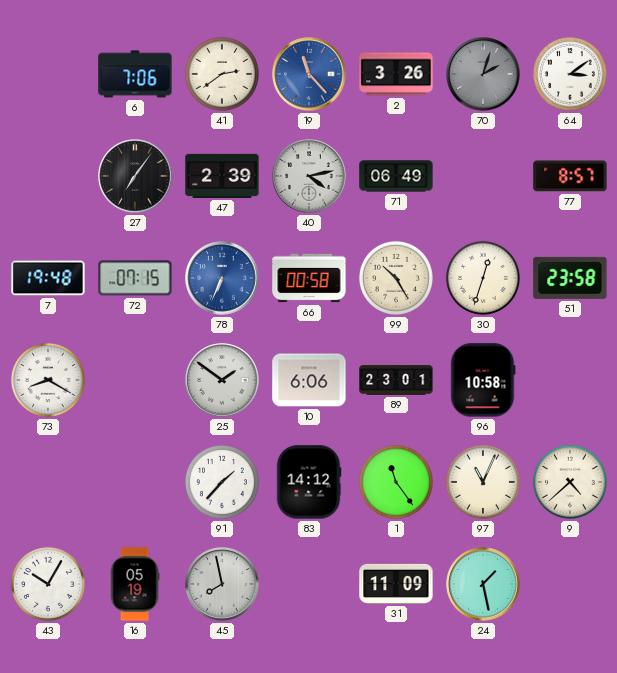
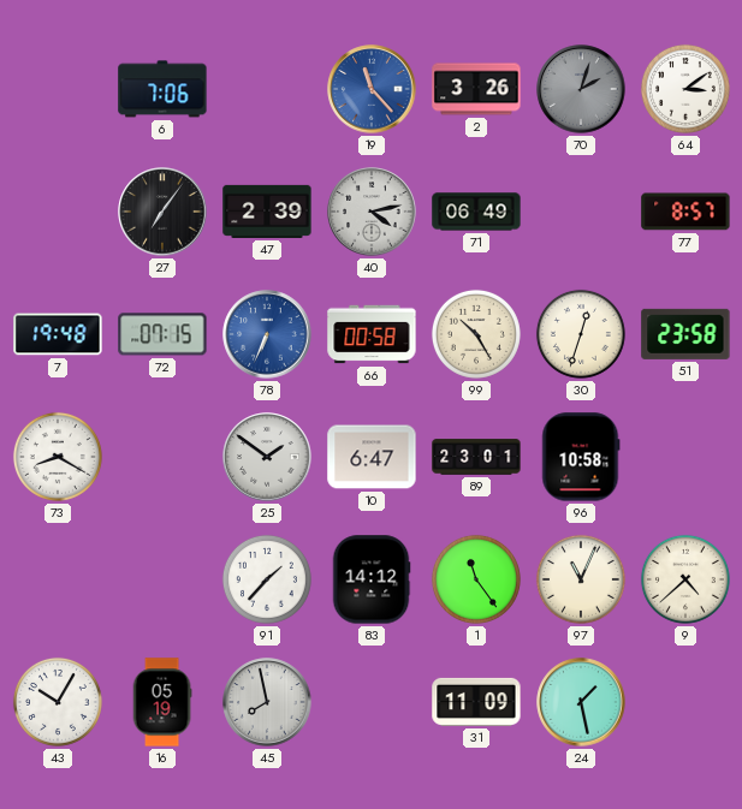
41: 2:39 -> none (222, 74)
10: 6:06 -> 6:47 (372, 457)
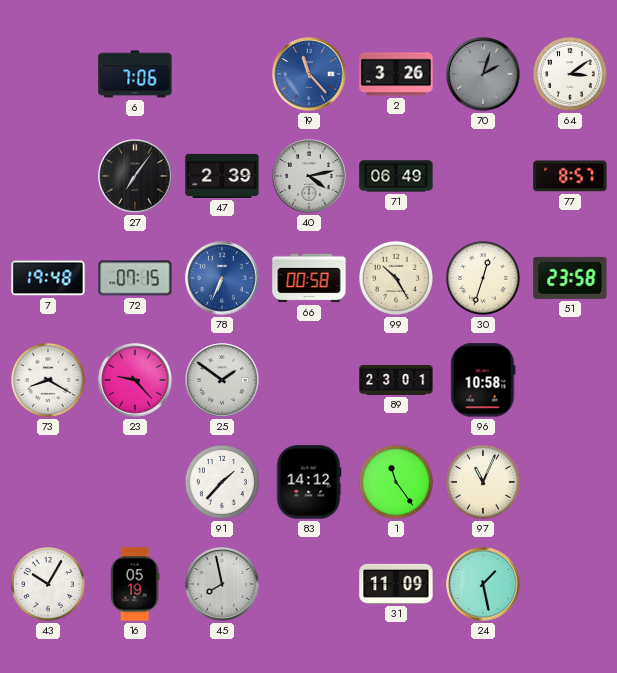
23: none -> 9:23 (135, 380)
10: 6:47 -> none (372, 457)
9: 4:38 -> none (685, 579)
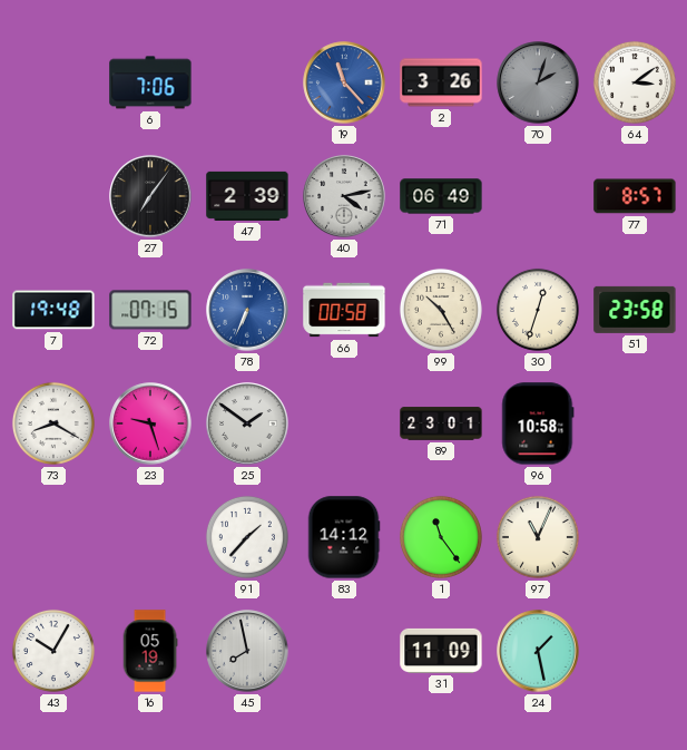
23: 9:23 -> 9:27 (150, 423)
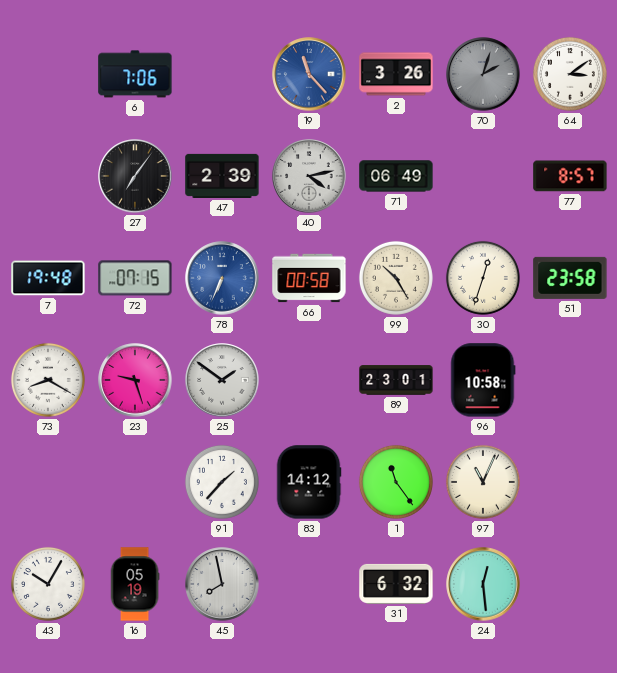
31: 11:09 -> 6:32 (396, 584)
24: 1:28 -> 12:29 (483, 584)
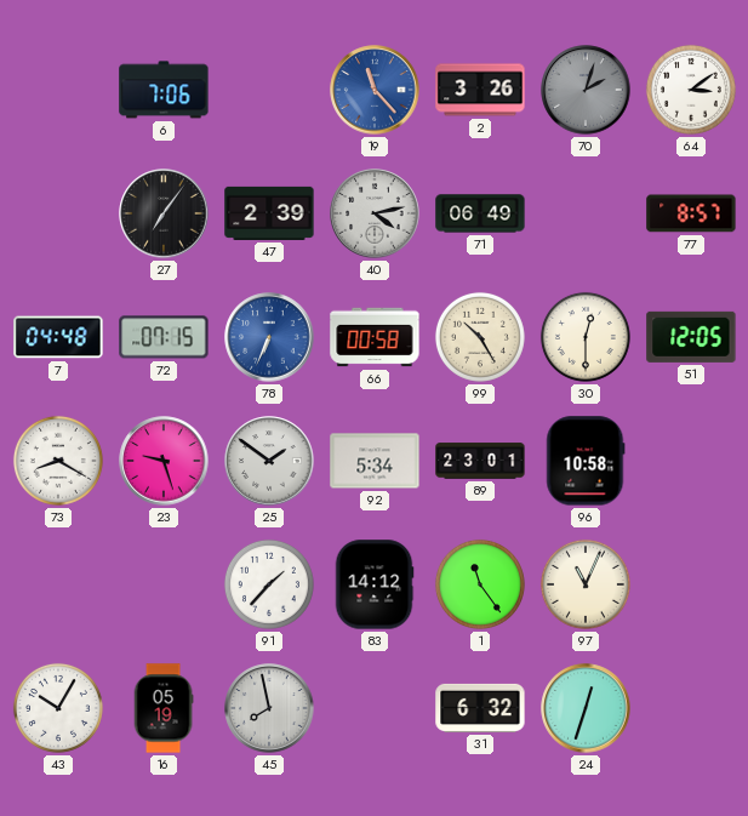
7: 19:48 -> 04:48 (58, 337)
30: 12:33 -> 12:30 (586, 337)
51: 23:58 -> 12:05 (691, 337)
92: none -> 5:34 (375, 461)
24: 12:29 -> 12:33 (586, 708)
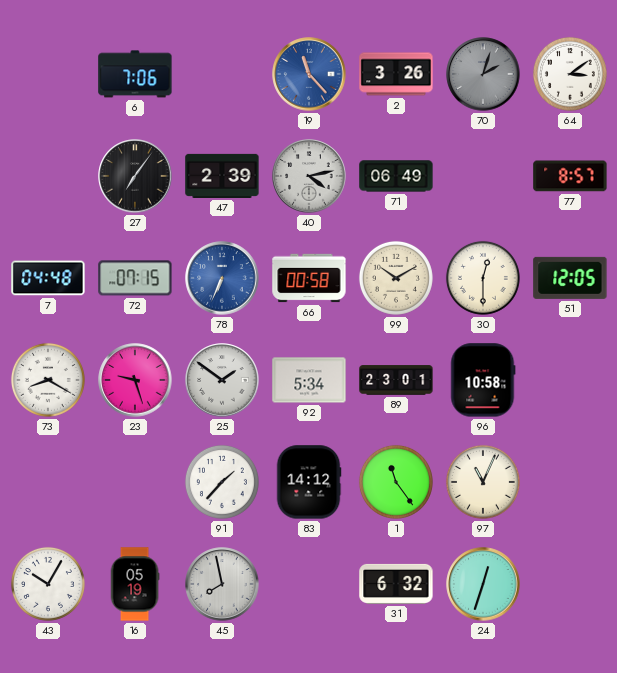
99: 10:25 -> 10:10 (396, 278)
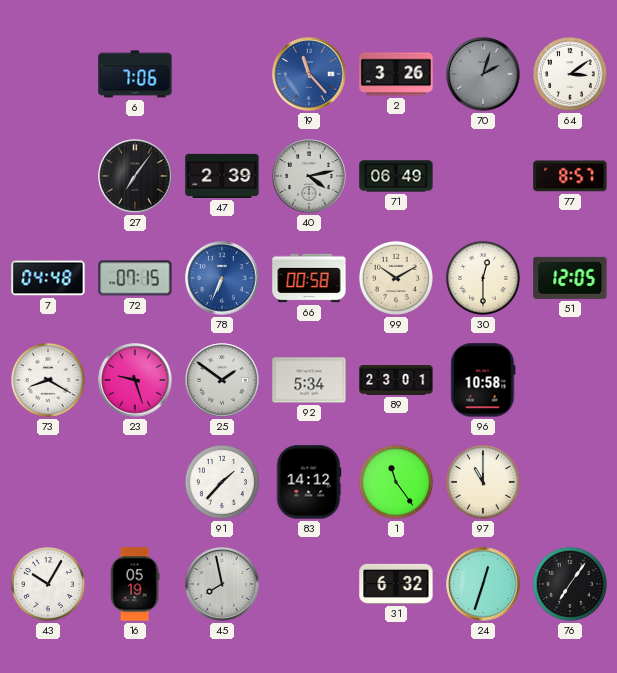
97: 11:04 -> 11:00 (483, 482)
76: none -> 7:06 (570, 584)
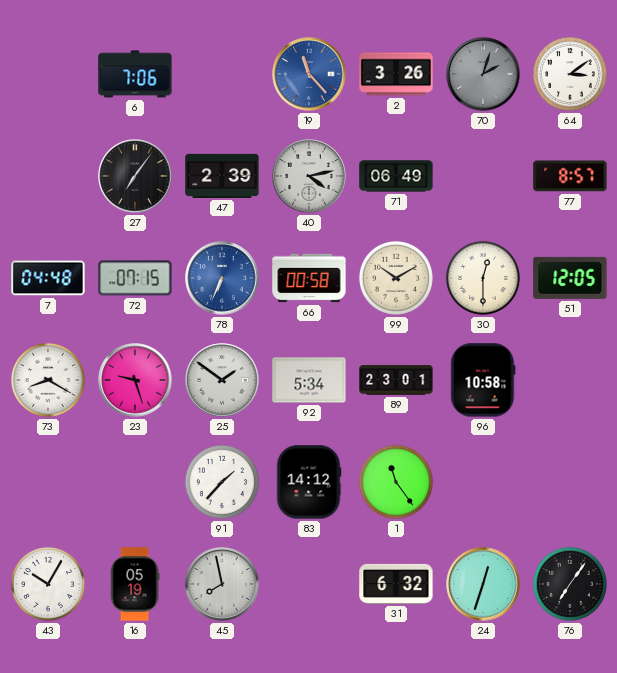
97: 11:00 -> none (483, 482)
